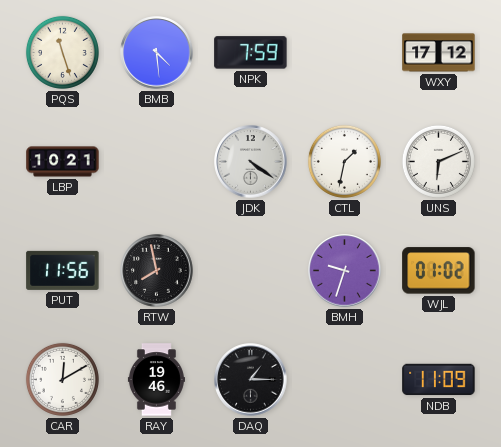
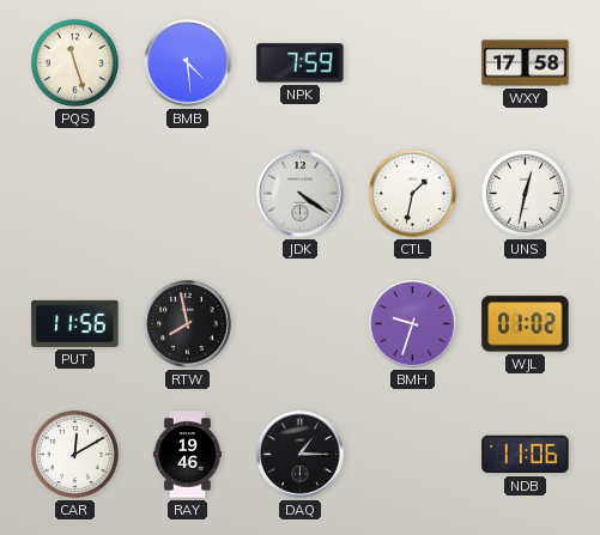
WXY: 17:12 -> 17:58 (526, 63)
LBP: 10:21 -> none (63, 162)
UNS: 6:11 -> 12:32 (525, 193)
NDB: 11:09 -> 11:06 (526, 455)
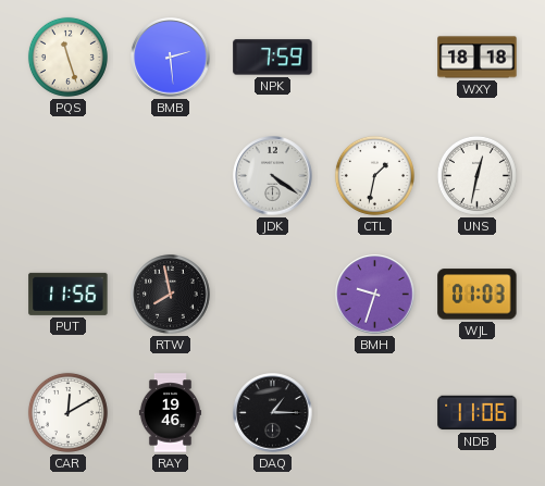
BMB: 4:29 -> 2:29 (171, 58)
WXY: 17:58 -> 18:18 (478, 58)
WJL: 01:02 -> 01:03 (478, 295)
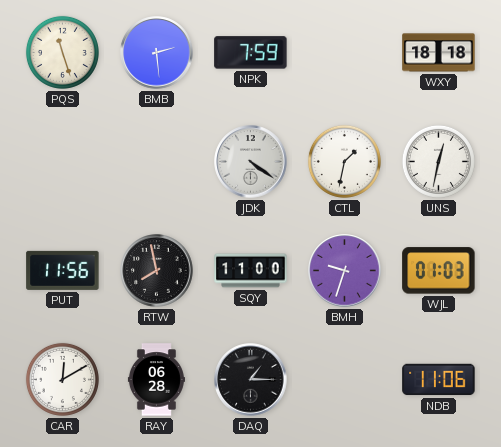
SQY: none -> 11:00 (251, 271)
RAY: 19:46 -> 06:28 (156, 380)
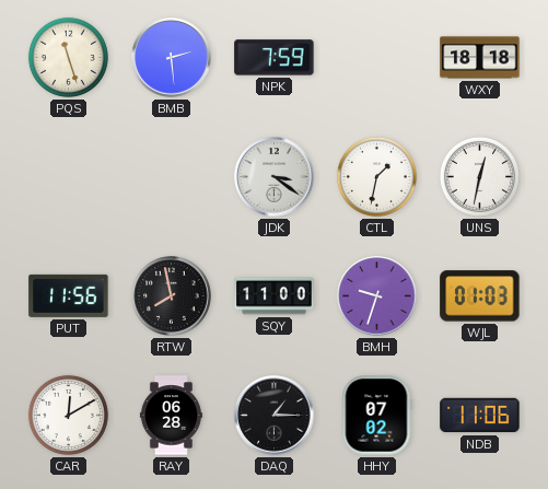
JDK: 4:21 -> 3:21 (275, 177)
HHY: none -> 07:02 (376, 416)
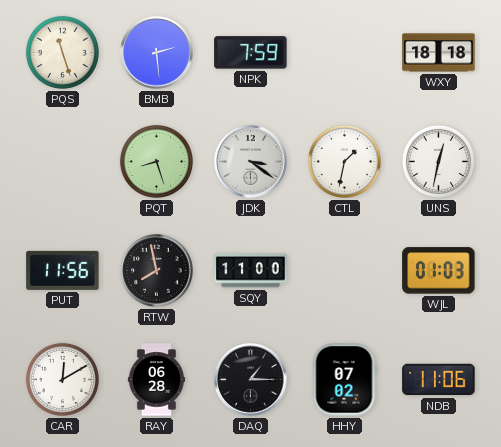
PQT: none -> 8:27 (156, 161)
BMH: 9:33 -> none (377, 296)
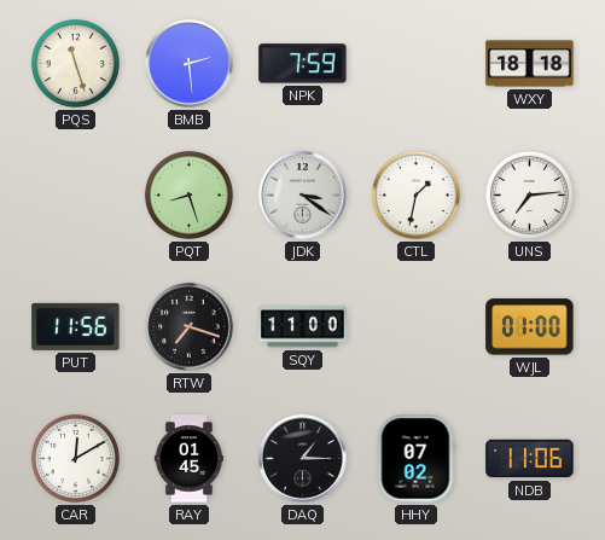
UNS: 12:32 -> 7:14 (529, 194)
RTW: 7:58 -> 7:18 (190, 327)
WJL: 01:03 -> 01:00 (530, 327)
RAY: 06:28 -> 01:45 (188, 459)
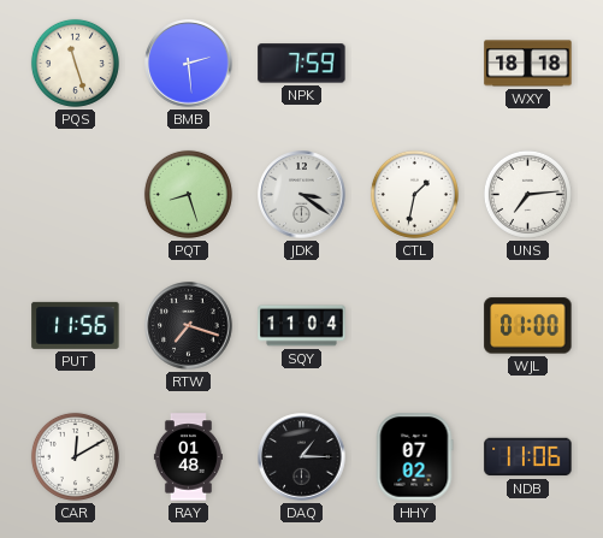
SQY: 11:00 -> 11:04 (302, 326)
RAY: 01:45 -> 01:48 (188, 457)
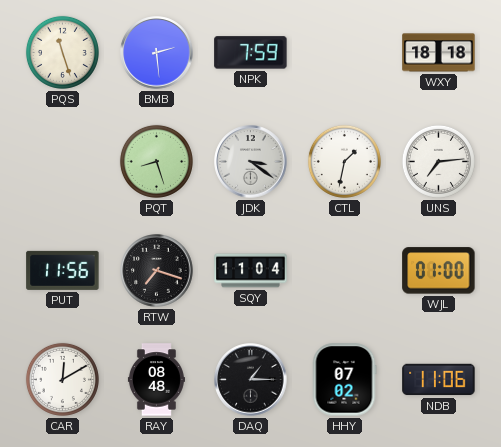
RAY: 01:48 -> 08:48 (156, 380)
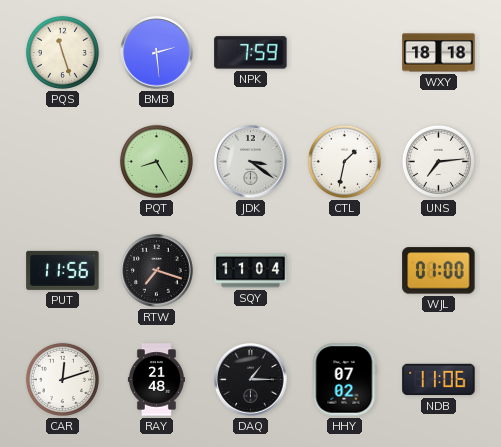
PQT: 8:27 -> 8:25 (156, 161)
CAR: 12:10 -> 12:12 (62, 379)
RAY: 08:48 -> 21:48 (156, 380)
